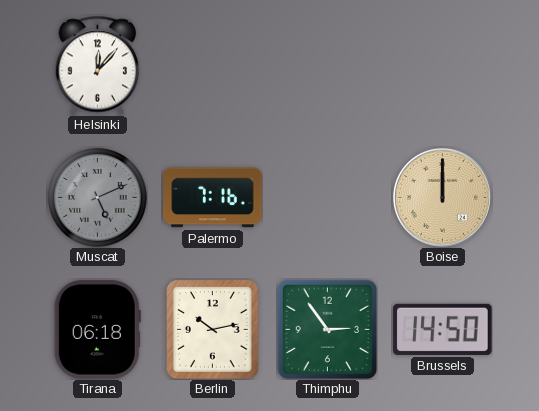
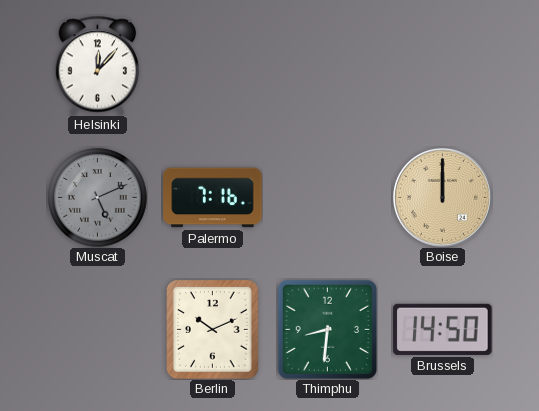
Tirana: 06:18 -> none (97, 330)
Berlin: 10:13 -> 10:11 (213, 330)
Thimphu: 2:54 -> 8:31 (327, 329)
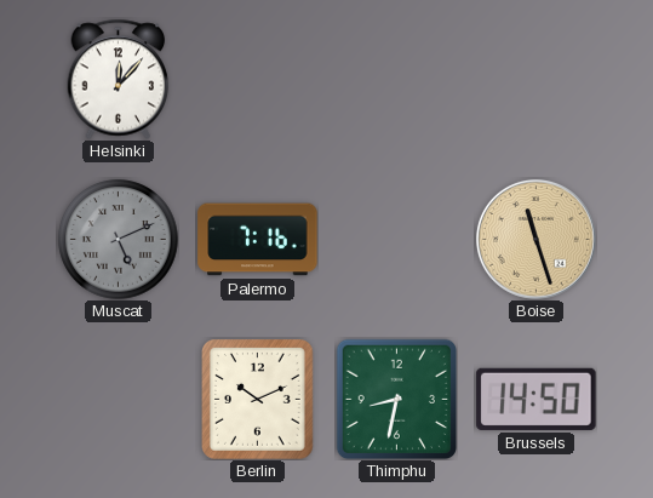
Boise: 12:00 -> 11:27 (535, 239)
Thimphu: 8:31 -> 8:32 (396, 399)
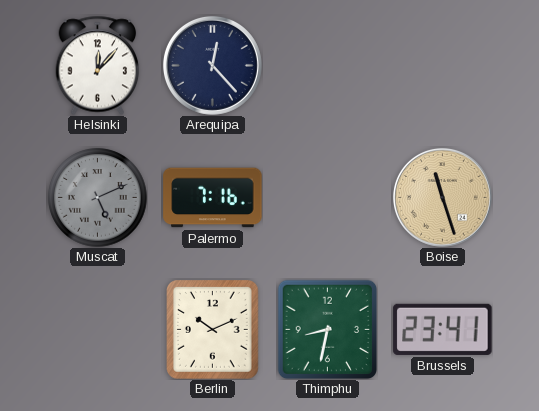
Arequipa: none -> 12:23 (212, 65)
Brussels: 14:50 -> 23:41 (443, 329)
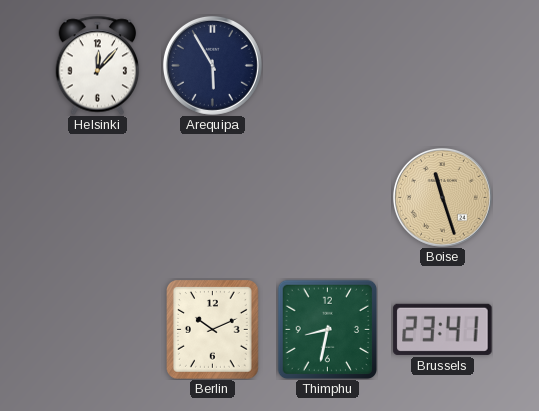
Arequipa: 12:23 -> 5:55 (212, 65)
Muscat: 5:11 -> none (98, 198)
Palermo: 7:16 -> none (213, 198)
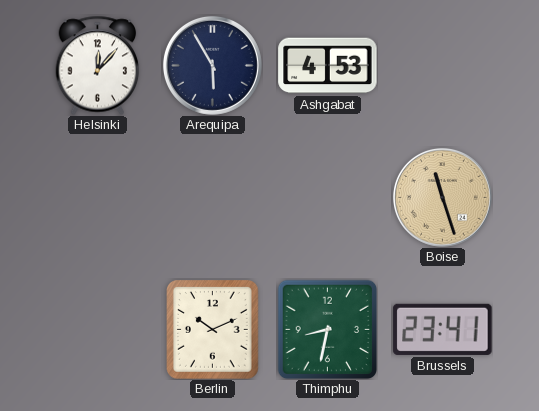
Ashgabat: none -> 4:53 (328, 66)
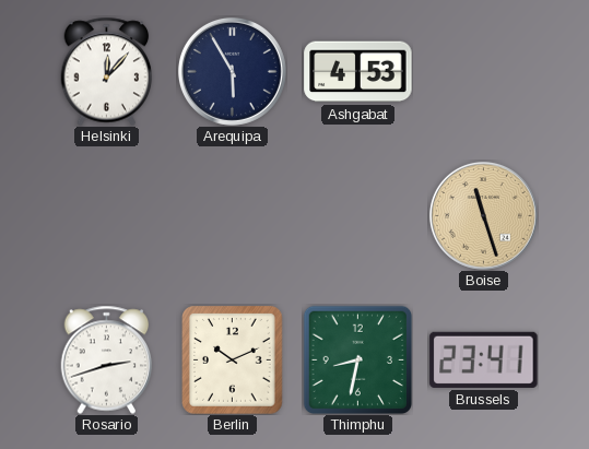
Rosario: none -> 2:42 (107, 359)
